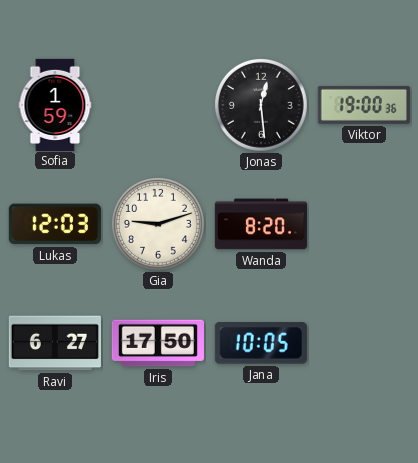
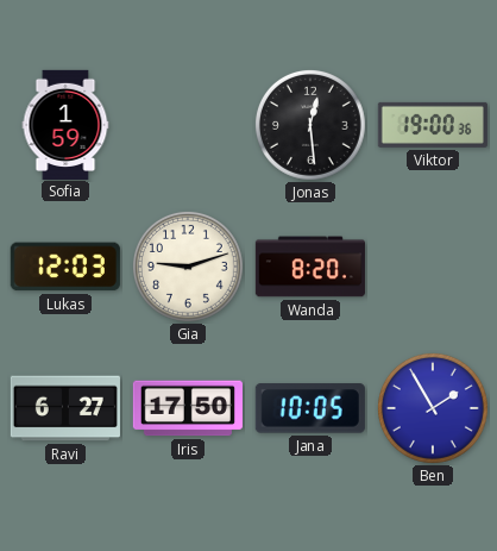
Ben: none -> 1:55 (433, 408)
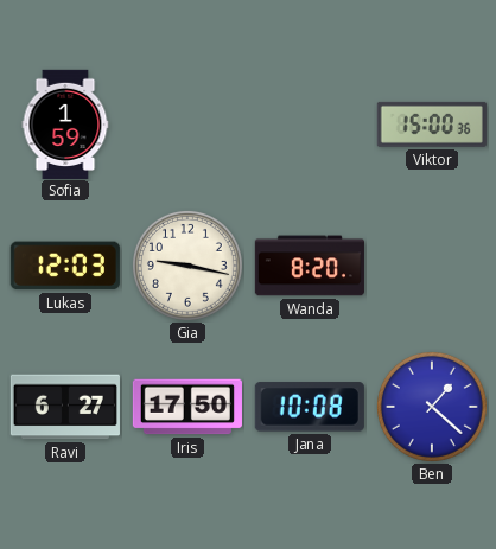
Jonas: 12:29 -> none (310, 125)
Viktor: 19:00 -> 15:00 (432, 125)
Gia: 9:12 -> 9:17 (187, 266)
Jana: 10:05 -> 10:08 (310, 407)
Ben: 1:55 -> 1:22 (432, 407)
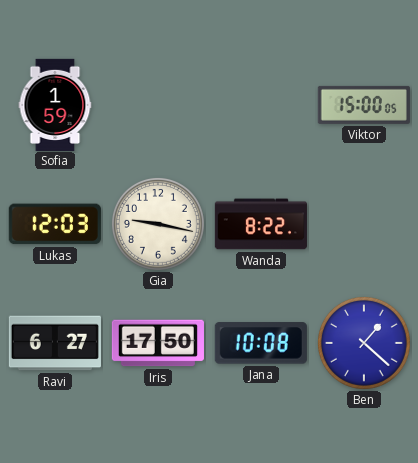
Viktor: 15:00:36 -> 15:00:05 (364, 105)
Wanda: 8:20 -> 8:22 (261, 224)
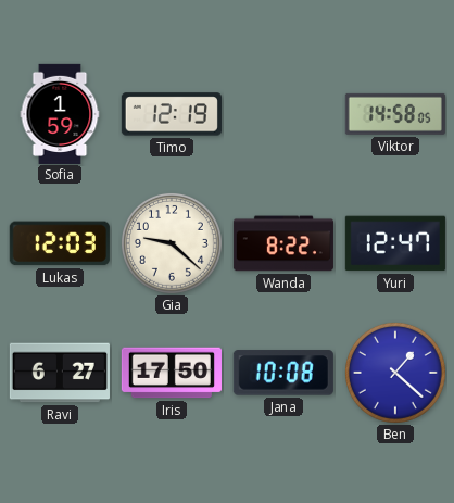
Timo: none -> 12:19 (172, 114)
Viktor: 15:00 -> 14:58 (395, 114)
Gia: 9:17 -> 9:22 (172, 243)
Yuri: none -> 12:47 (395, 243)
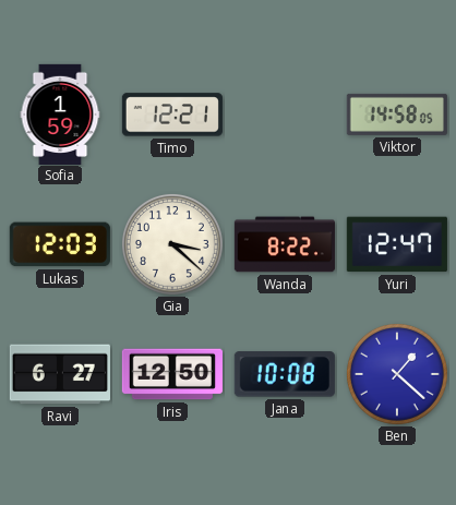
Timo: 12:19 -> 12:21 (172, 115)
Gia: 9:22 -> 3:22 (172, 244)
Iris: 17:50 -> 12:50 (172, 374)
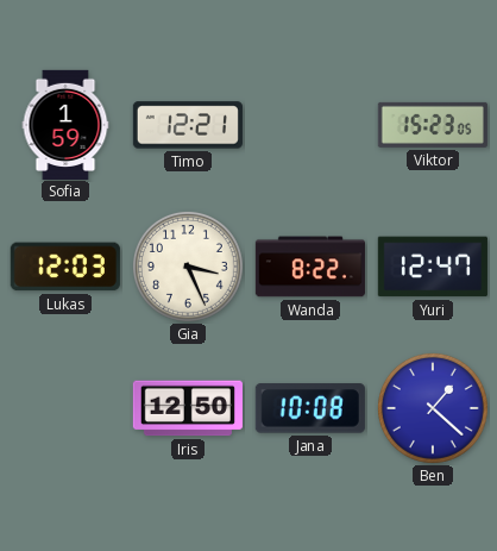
Viktor: 14:58 -> 15:23 (433, 125)
Gia: 3:22 -> 3:26 (188, 267)
Ravi: 6:27 -> none (60, 374)
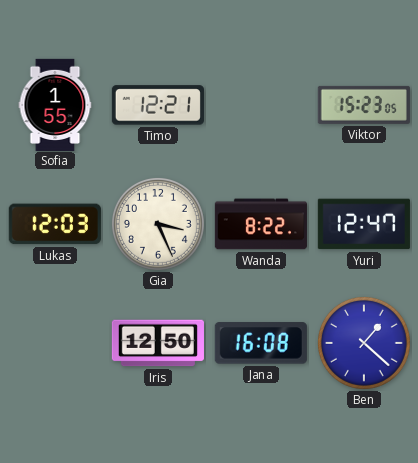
Sofia: 1:59 -> 1:55 (55, 104)
Jana: 10:08 -> 16:08 (261, 343)
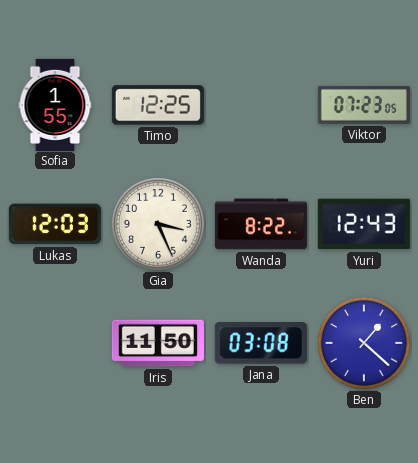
Timo: 12:21 -> 12:25 (158, 105)
Viktor: 15:23 -> 07:23 (364, 105)
Yuri: 12:47 -> 12:43 (364, 224)
Iris: 12:50 -> 11:50 (158, 343)
Jana: 16:08 -> 03:08 (261, 343)
